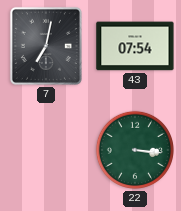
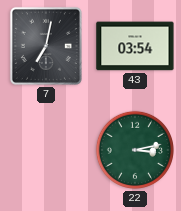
43: 07:54 -> 03:54 (135, 46)
22: 3:16 -> 3:13 (135, 150)
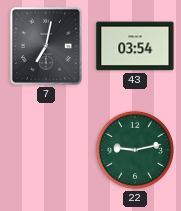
22: 3:13 -> 9:13 (135, 150)
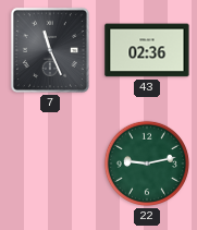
7: 7:02 -> 11:26 (50, 50)
43: 03:54 -> 02:36 (147, 50)
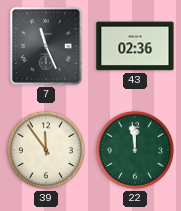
39: none -> 11:54 (46, 150)
22: 9:13 -> 11:59 (135, 150)
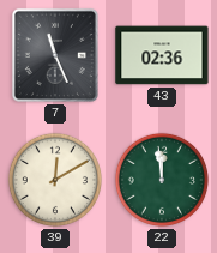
39: 11:54 -> 12:10 (55, 180)
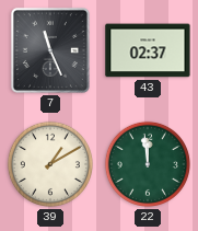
43: 02:36 -> 02:37 (148, 50)
39: 12:10 -> 1:10 (50, 164)
